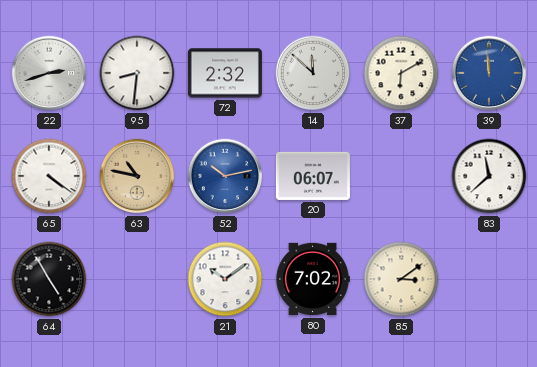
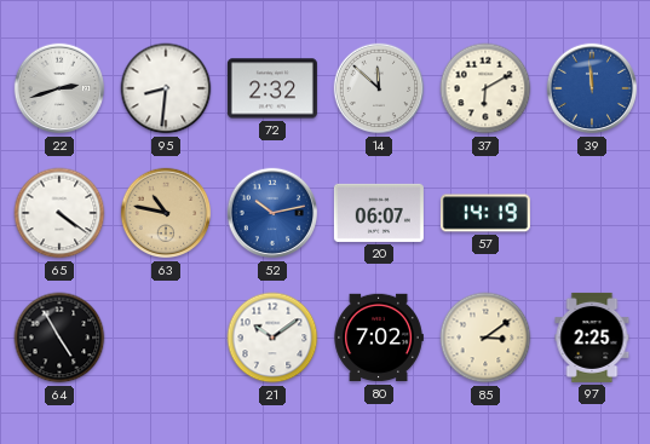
57: none -> 14:19 (485, 213)
83: 11:38 -> none (489, 176)
97: none -> 2:25 (592, 338)
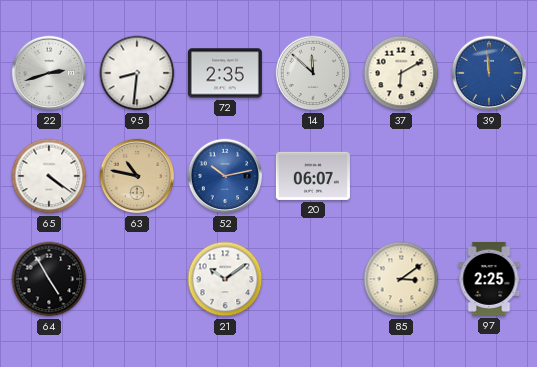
72: 2:32 -> 2:35 (225, 73)
57: 14:19 -> none (485, 213)
80: 7:02 -> none (379, 338)
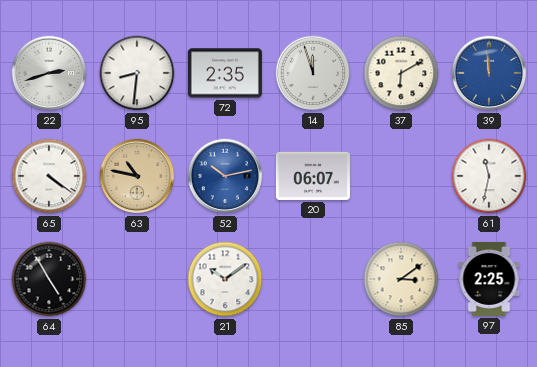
14: 11:52 -> 11:57 (313, 73)
61: none -> 11:32 (489, 176)
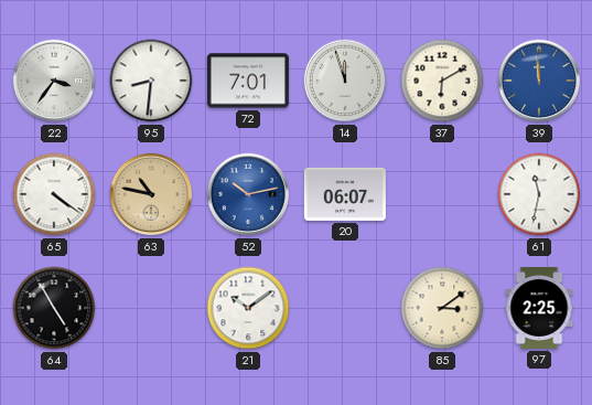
22: 2:42 -> 3:36 (54, 81)
72: 2:35 -> 7:01 (248, 81)
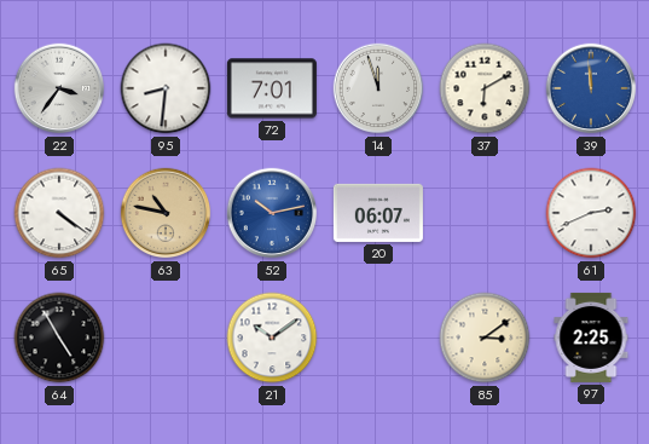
61: 11:32 -> 2:41 (591, 213)
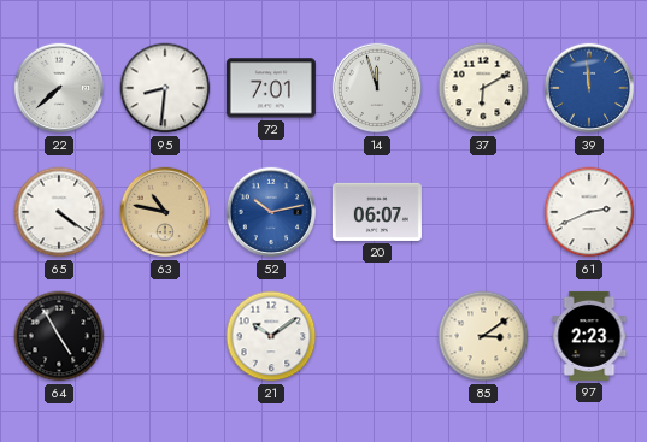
22: 3:36 -> 7:38 (59, 88)
97: 2:25 -> 2:23 (589, 336)
